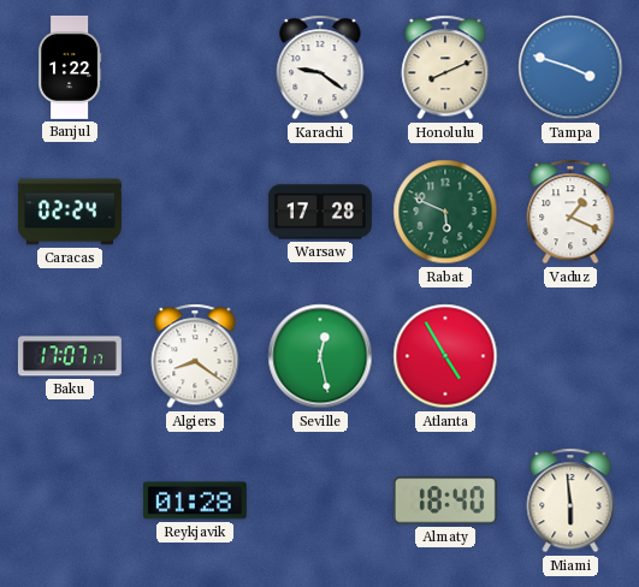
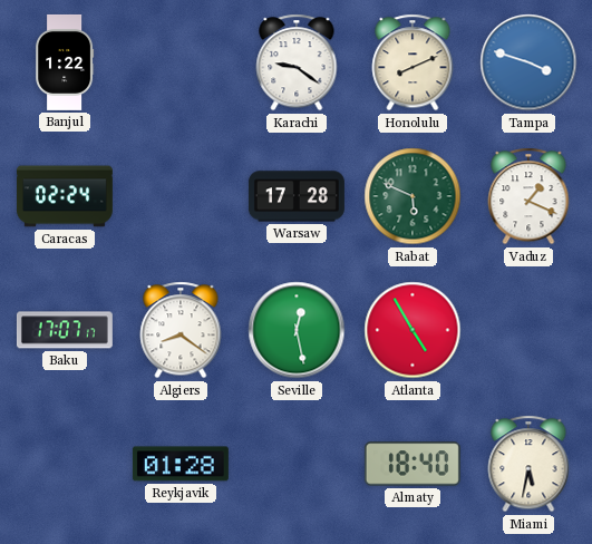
Miami: 5:59 -> 5:32 (528, 464)
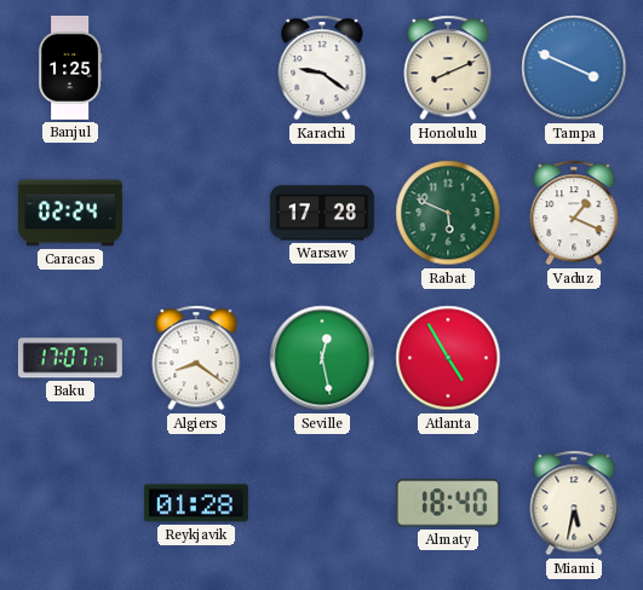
Banjul: 1:22 -> 1:25 (71, 68)
Tampa: 3:48 -> 3:49 (574, 68)
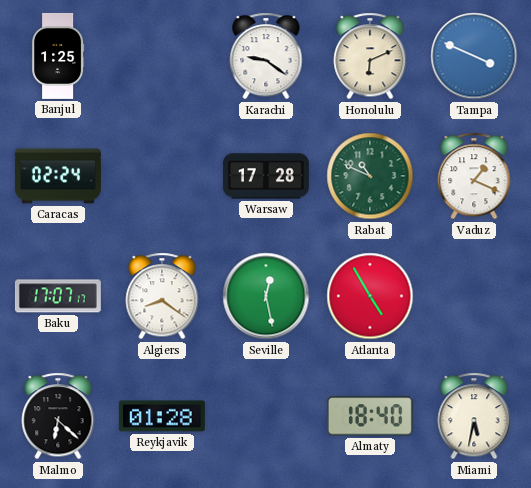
Honolulu: 8:11 -> 6:11 (370, 56)
Rabat: 5:49 -> 10:49 (370, 176)
Malmo: none -> 6:22 (58, 416)
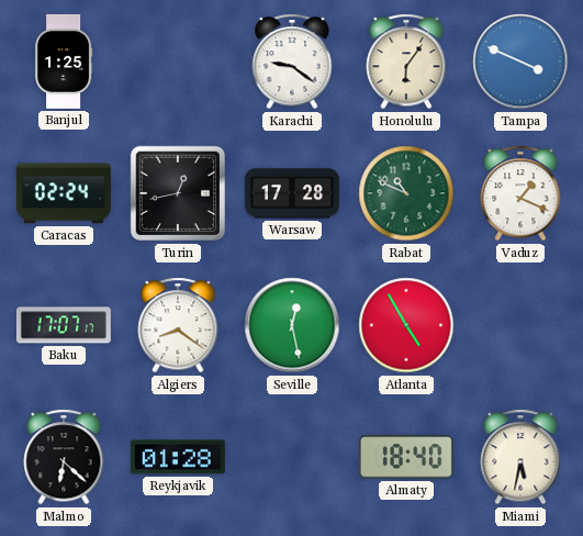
Honolulu: 6:11 -> 6:06 (406, 62)
Turin: none -> 12:43 (178, 193)
